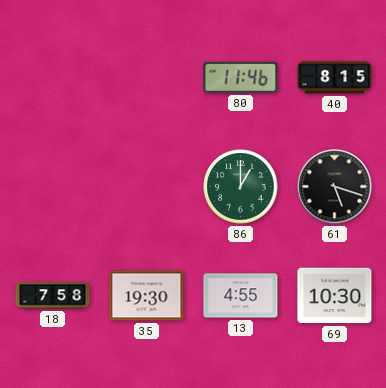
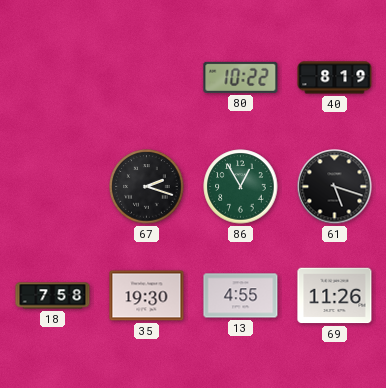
80: 11:46 -> 10:22 (241, 77)
40: 8:15 -> 8:19 (335, 78)
67: none -> 2:18 (147, 187)
86: 1:00 -> 12:55 (241, 187)
69: 10:30 -> 11:26 (335, 296)
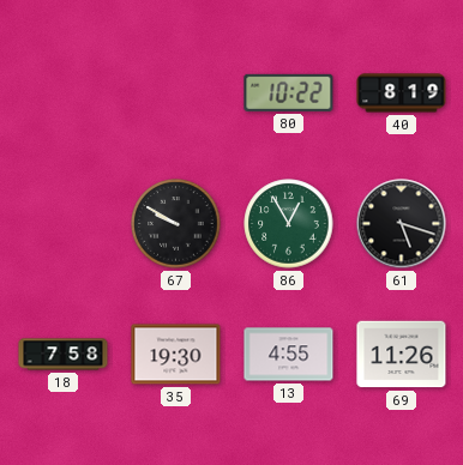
67: 2:18 -> 9:50 (176, 224)
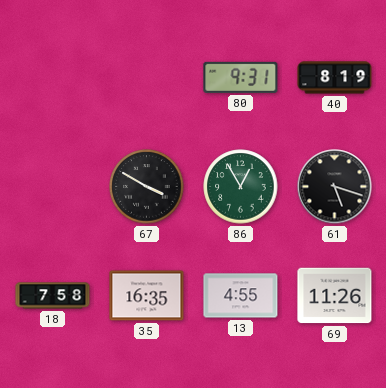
80: 10:22 -> 9:31 (241, 77)
67: 9:50 -> 3:50 (147, 187)
35: 19:30 -> 16:35 (147, 296)
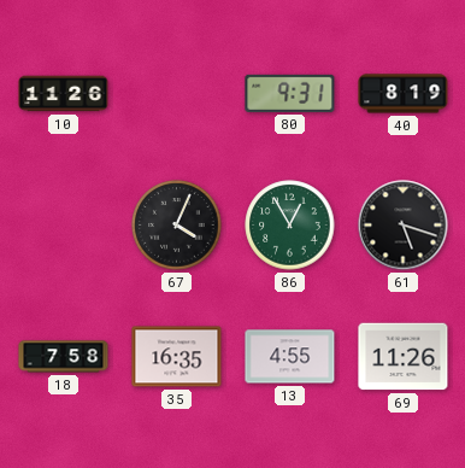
10: none -> 11:26 (64, 94)
67: 3:50 -> 4:04 (177, 226)
